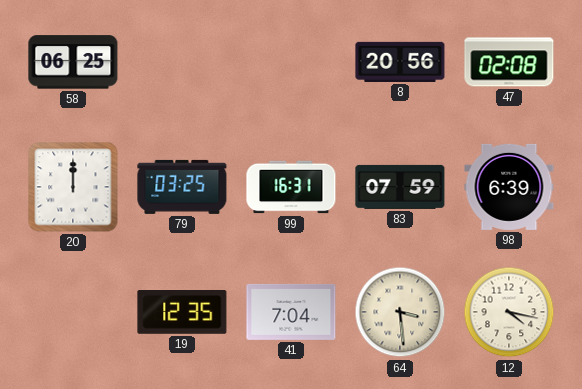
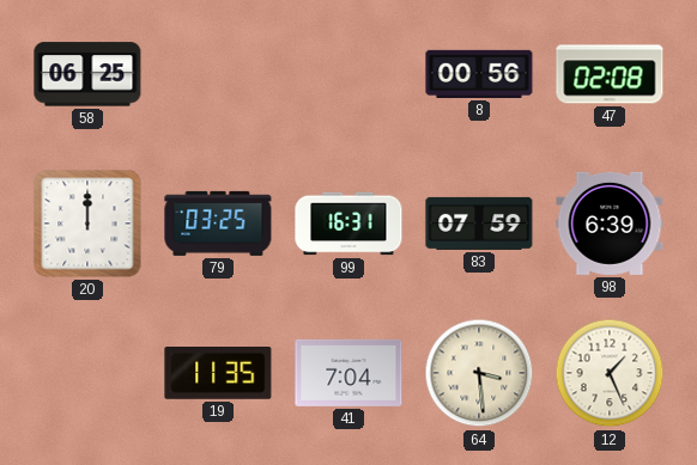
8: 20:56 -> 00:56 (479, 74)
19: 12:35 -> 11:35 (218, 374)
12: 4:17 -> 1:26 (610, 373)
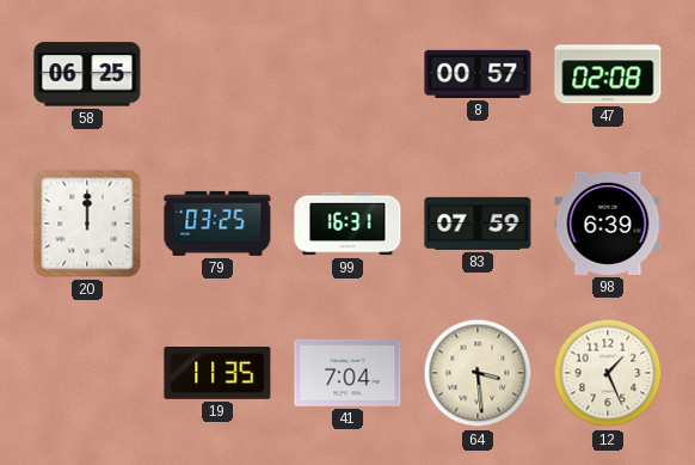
8: 00:56 -> 00:57 (478, 74)
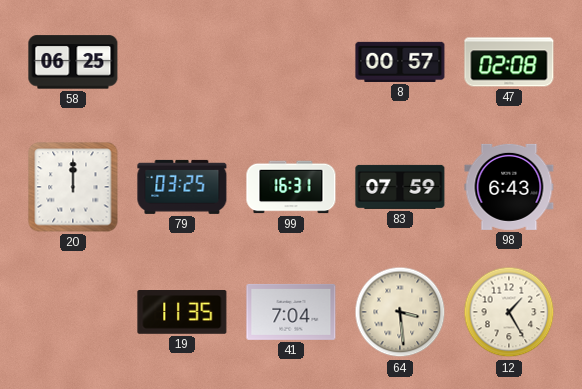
98: 6:39 -> 6:43 (509, 187)
12: 1:26 -> 1:25 (509, 312)
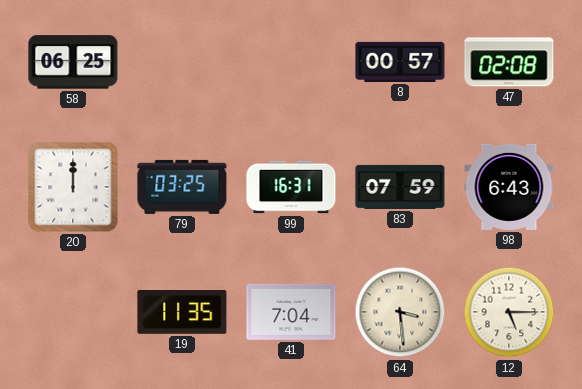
12: 1:25 -> 5:15 (509, 312)
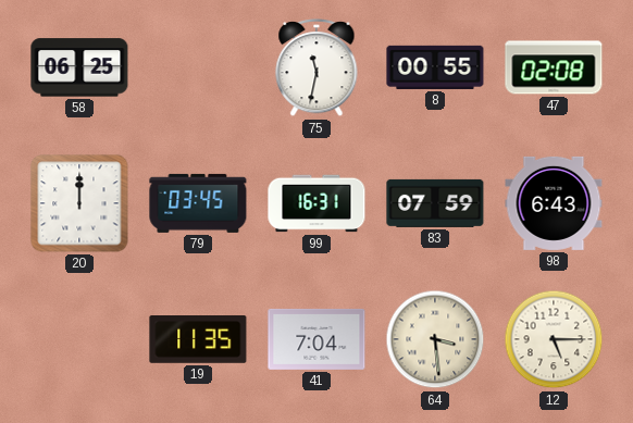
75: none -> 11:32 (316, 69)
8: 00:57 -> 00:55 (435, 67)
79: 03:25 -> 03:45 (198, 203)
